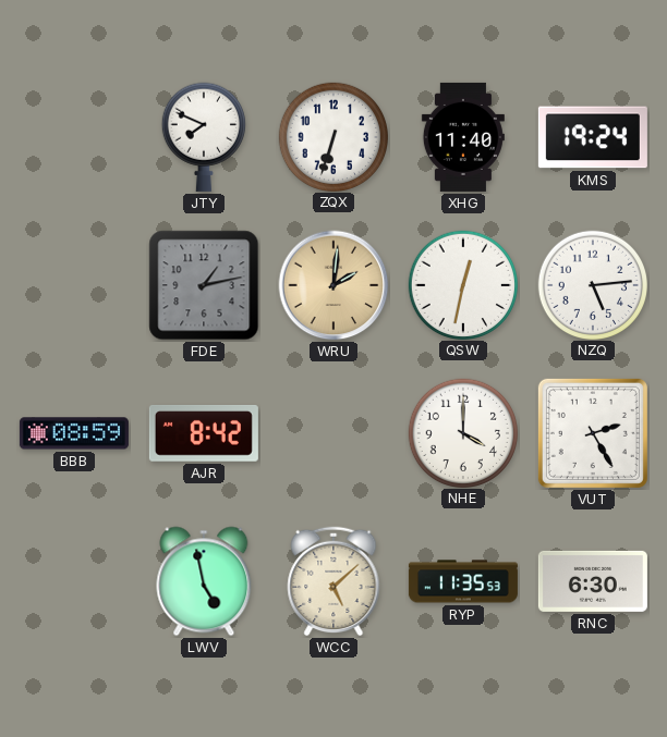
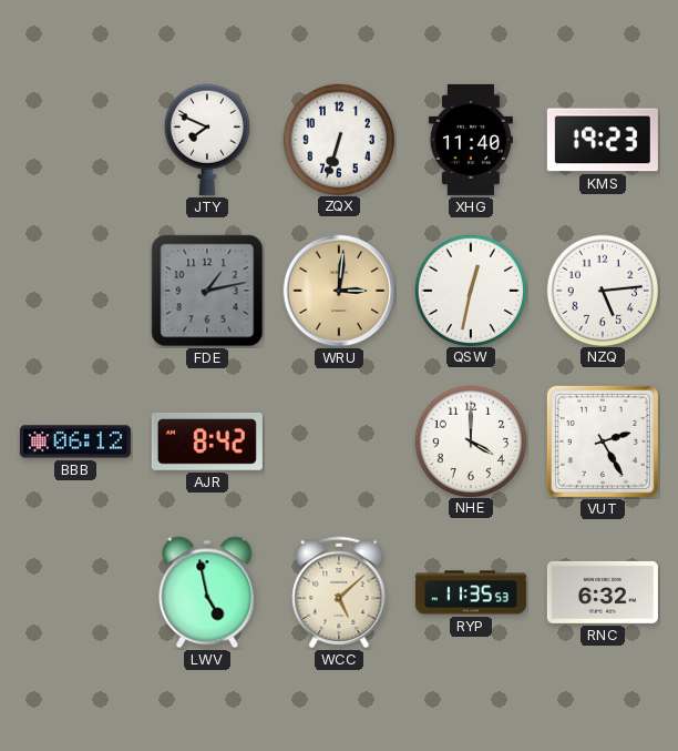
KMS: 19:24 -> 19:23 (603, 140)
WRU: 2:01 -> 3:01 (339, 291)
BBB: 08:59 -> 06:12 (75, 442)
RNC: 6:30 -> 6:32 (603, 592)
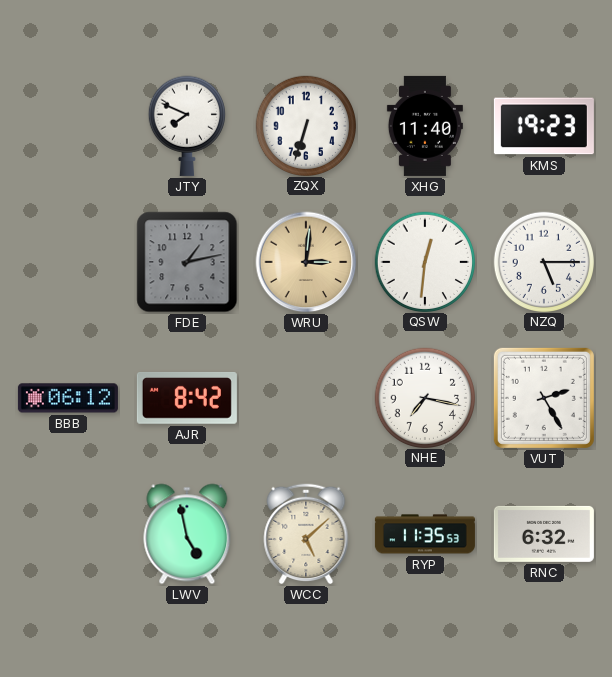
QSW: 12:32 -> 12:31 (424, 261)
NZQ: 5:14 -> 5:15 (543, 261)
NHE: 4:00 -> 7:17 (424, 397)
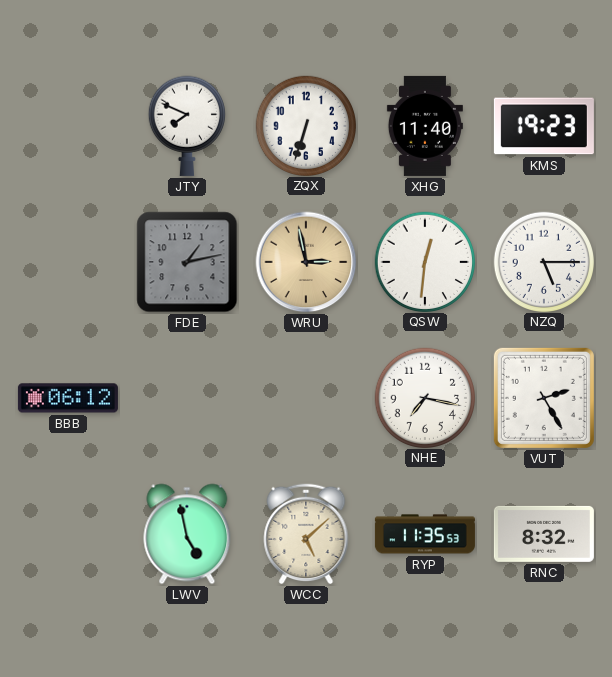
WRU: 3:01 -> 2:58 (306, 262)
AJR: 8:42 -> none (187, 399)
RNC: 6:32 -> 8:32 (544, 534)
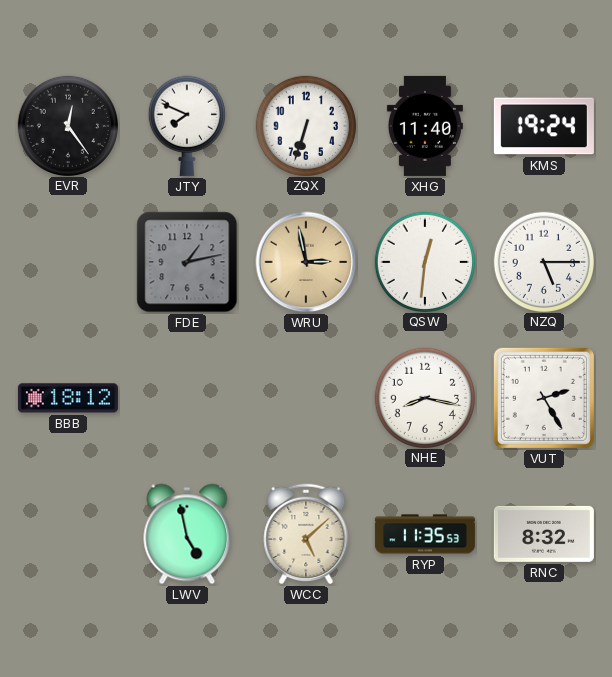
EVR: none -> 12:24 (67, 125)
KMS: 19:23 -> 19:24 (544, 126)
BBB: 06:12 -> 18:12 (68, 398)
NHE: 7:17 -> 8:17 (424, 397)
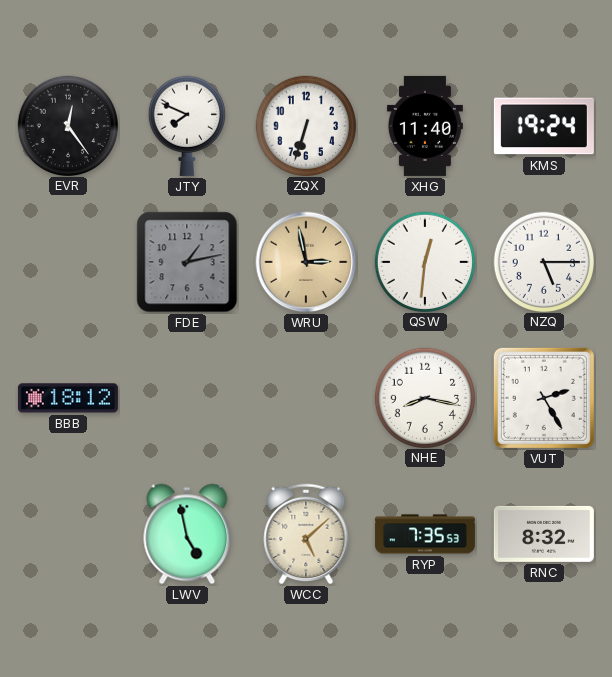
RYP: 11:35 -> 7:35 (425, 534)
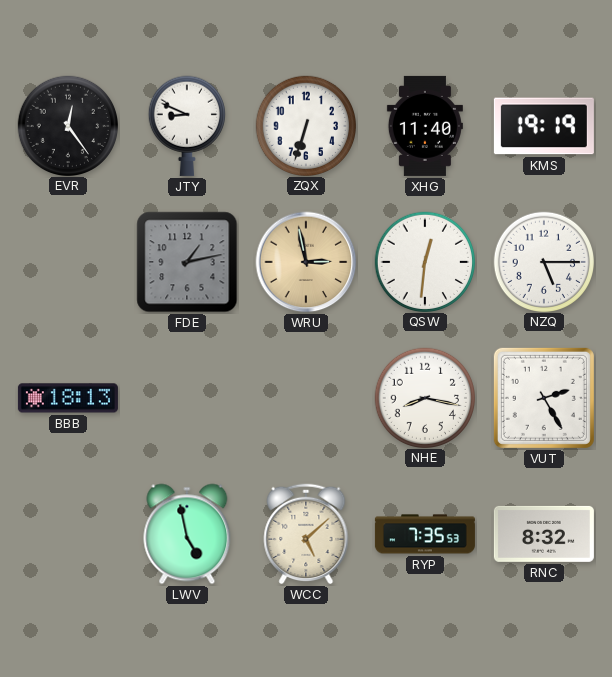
JTY: 7:49 -> 8:49 (187, 126)
KMS: 19:24 -> 19:19 (544, 126)
BBB: 18:12 -> 18:13 (68, 398)
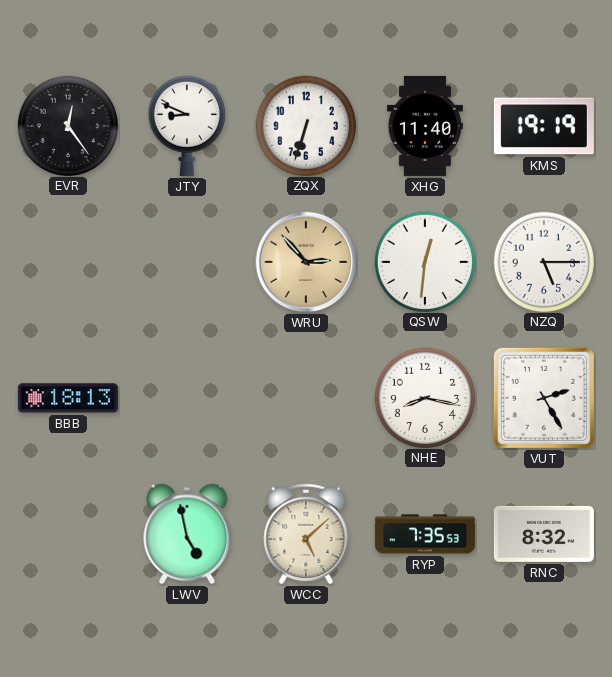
FDE: 1:13 -> none (187, 262)
WRU: 2:58 -> 2:53 (306, 262)
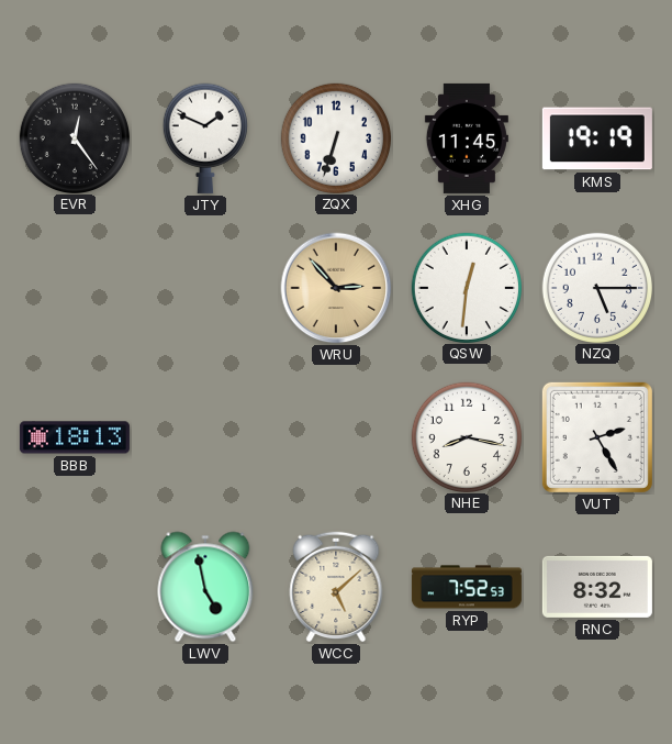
JTY: 8:49 -> 1:49 (205, 138)
XHG: 11:40 -> 11:45 (467, 138)
RYP: 7:35 -> 7:52 (467, 587)
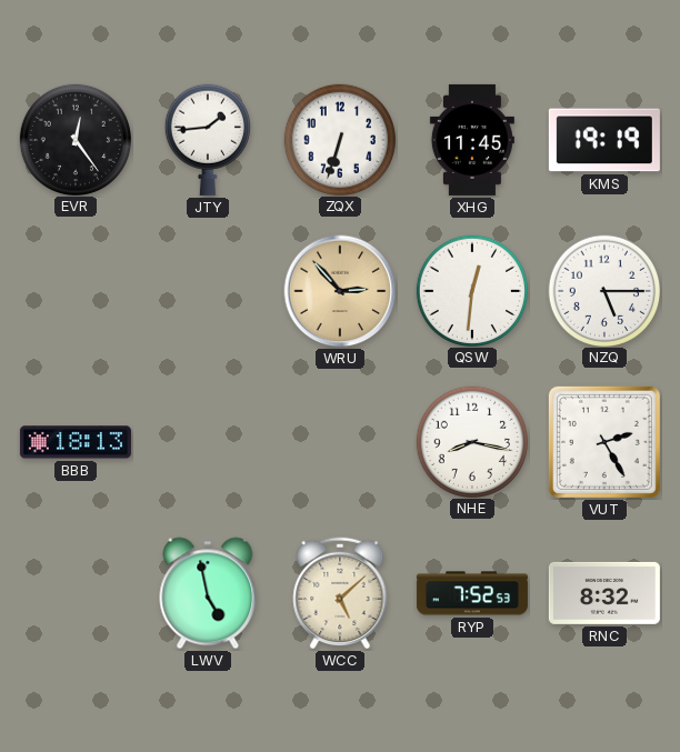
JTY: 1:49 -> 1:44 (208, 140)
